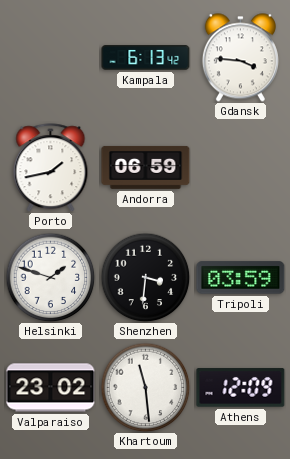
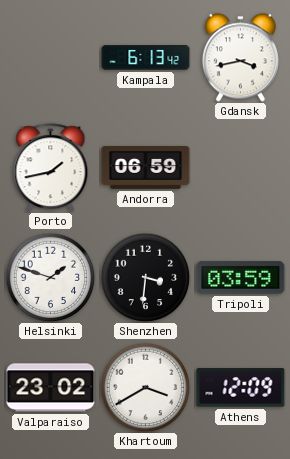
Gdansk: 3:46 -> 3:43 (240, 58)
Khartoum: 11:29 -> 3:40 (145, 387)
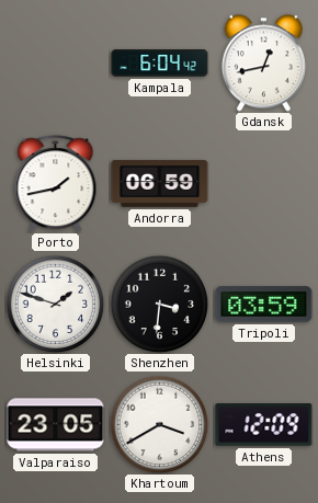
Kampala: 6:13 -> 6:04 (160, 64)
Gdansk: 3:43 -> 12:43 (263, 64)
Valparaiso: 23:02 -> 23:05 (56, 425)
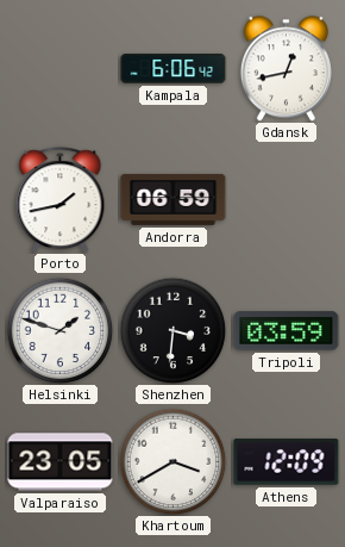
Kampala: 6:04 -> 6:06 (174, 69)
